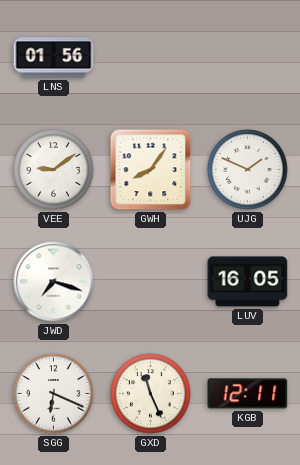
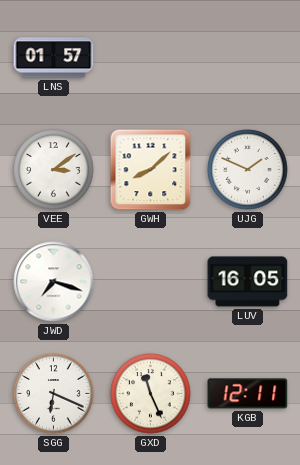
LNS: 01:56 -> 01:57 (54, 58)
VEE: 9:09 -> 3:09 (54, 170)
GWH: 8:06 -> 8:08 (151, 170)
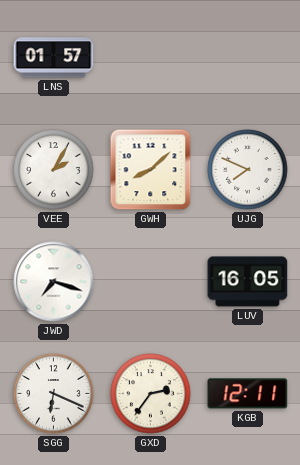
VEE: 3:09 -> 2:05 (54, 170)
UJG: 1:49 -> 7:49 (248, 170)
GXD: 11:26 -> 2:36 (151, 394)
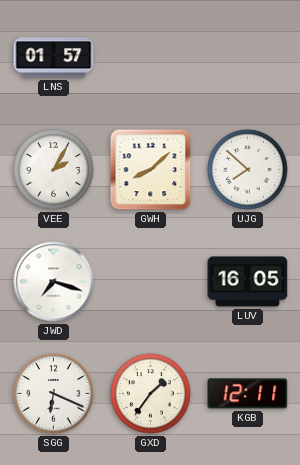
UJG: 7:49 -> 7:52 (248, 170)
GXD: 2:36 -> 1:36 (151, 394)
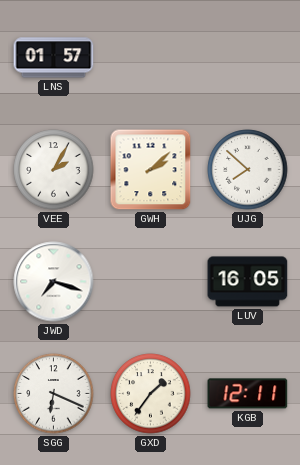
GWH: 8:08 -> 2:08 (151, 170)
